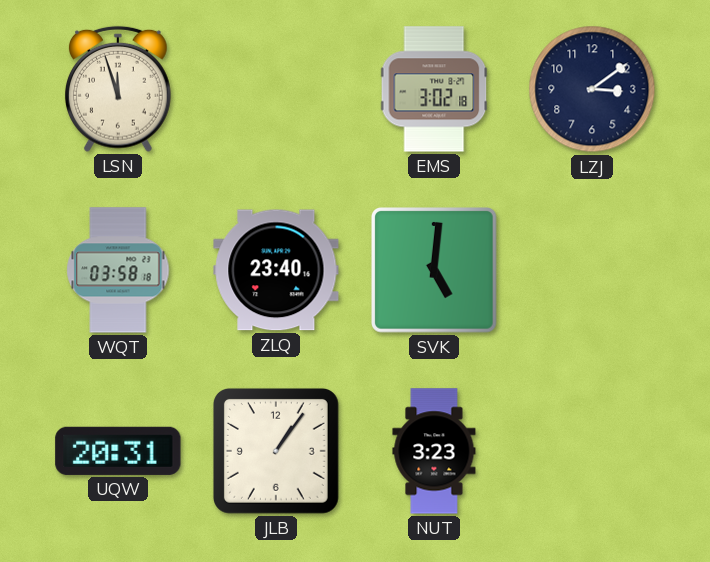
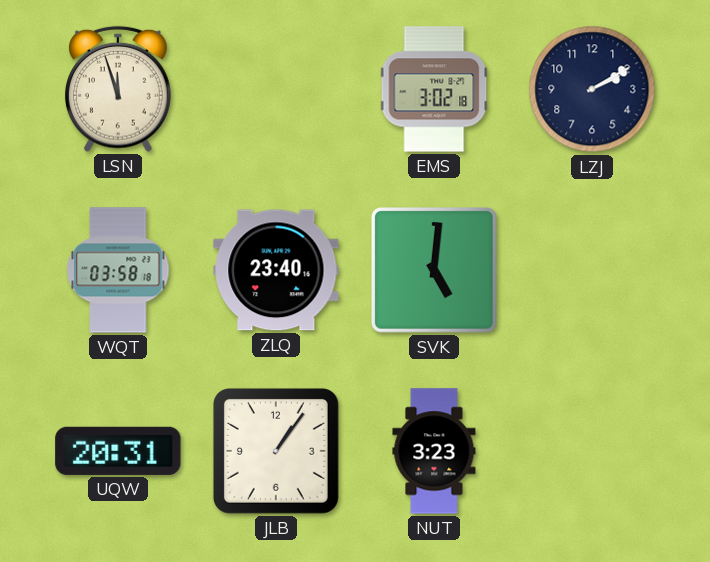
LZJ: 3:09 -> 2:10 (592, 89)
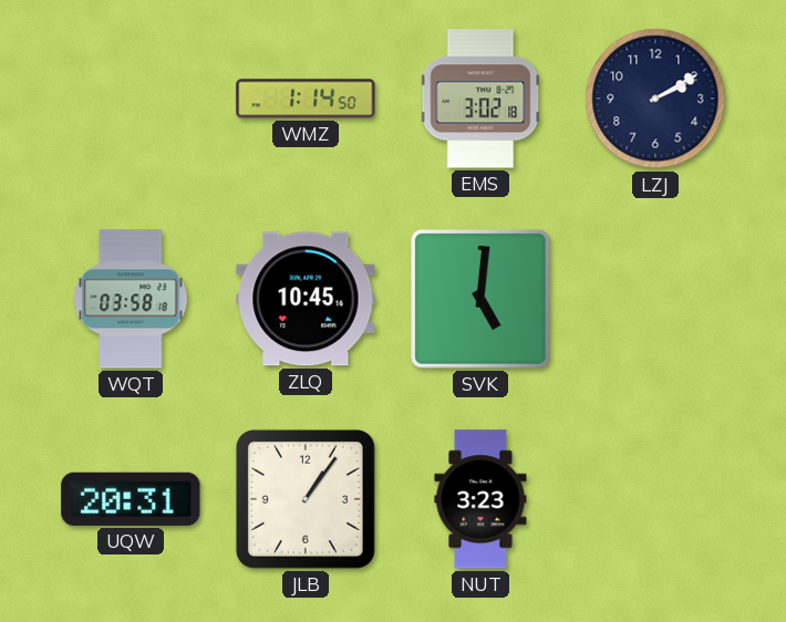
LSN: 11:57 -> none (118, 89)
WMZ: none -> 1:14 (306, 99)
ZLQ: 23:40 -> 10:45 (306, 299)
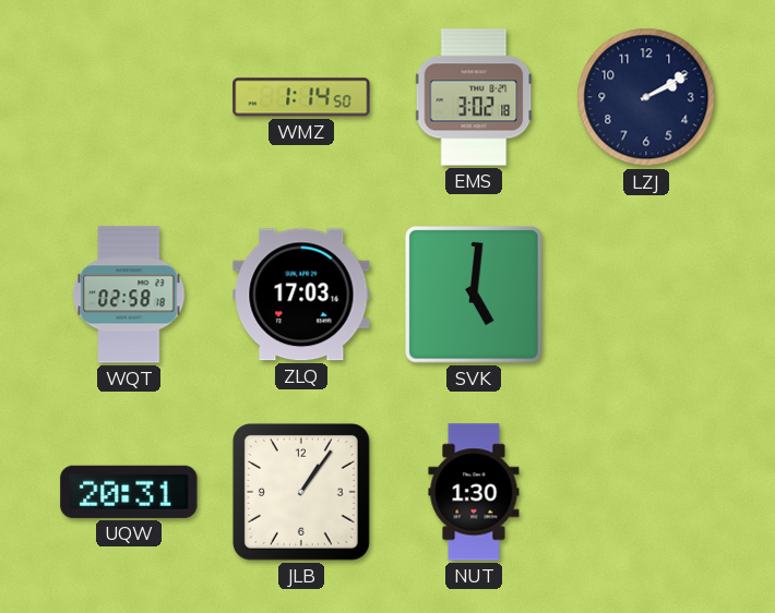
WQT: 03:58 -> 02:58 (129, 295)
ZLQ: 10:45 -> 17:03 (301, 295)
NUT: 3:23 -> 1:30 (474, 492)
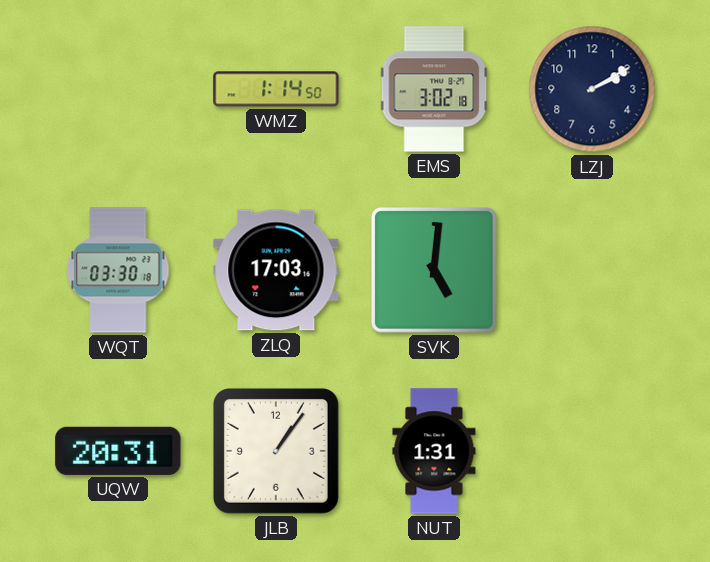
WQT: 02:58 -> 03:30 (118, 270)
NUT: 1:30 -> 1:31 (434, 451)
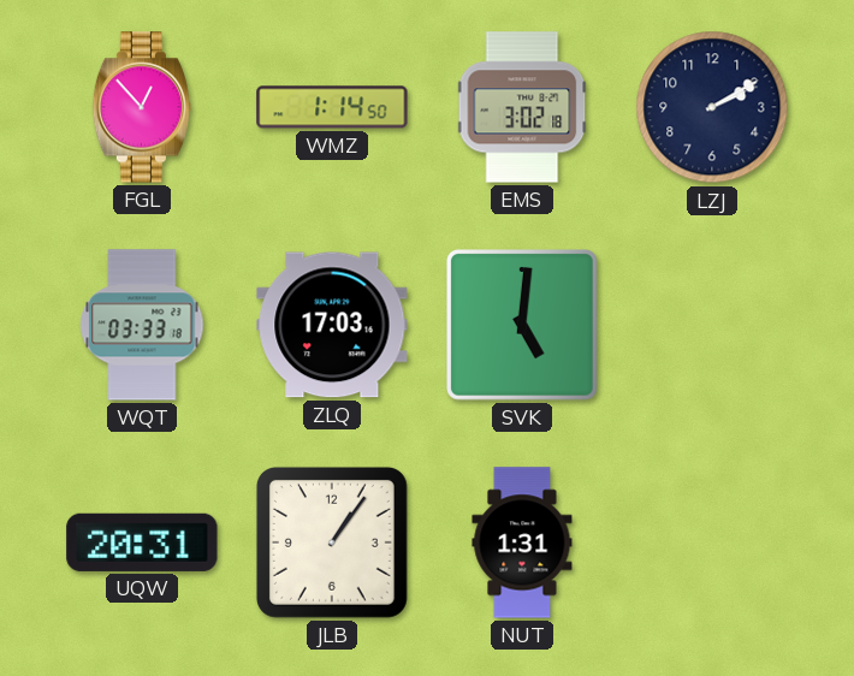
FGL: none -> 12:53 (141, 107)
WQT: 03:30 -> 03:33 (142, 325)
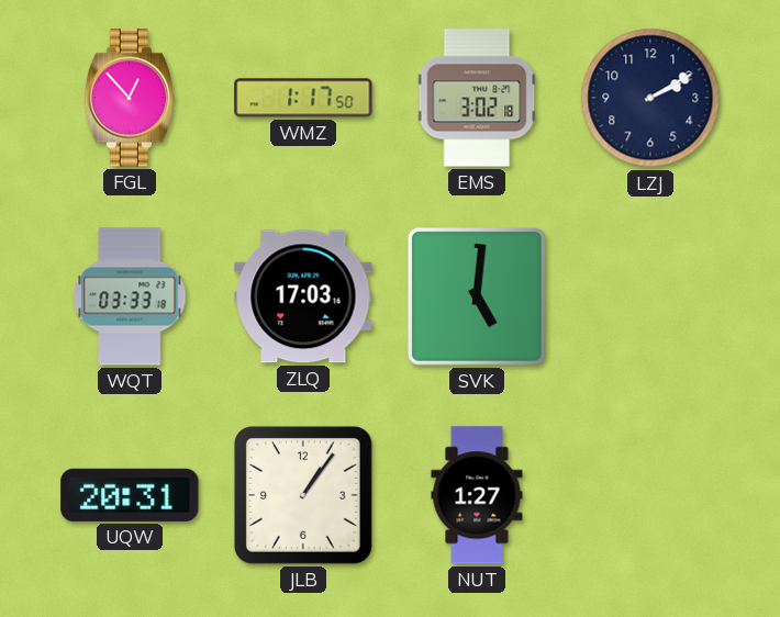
WMZ: 1:14 -> 1:17 (303, 98)
NUT: 1:31 -> 1:27 (477, 495)
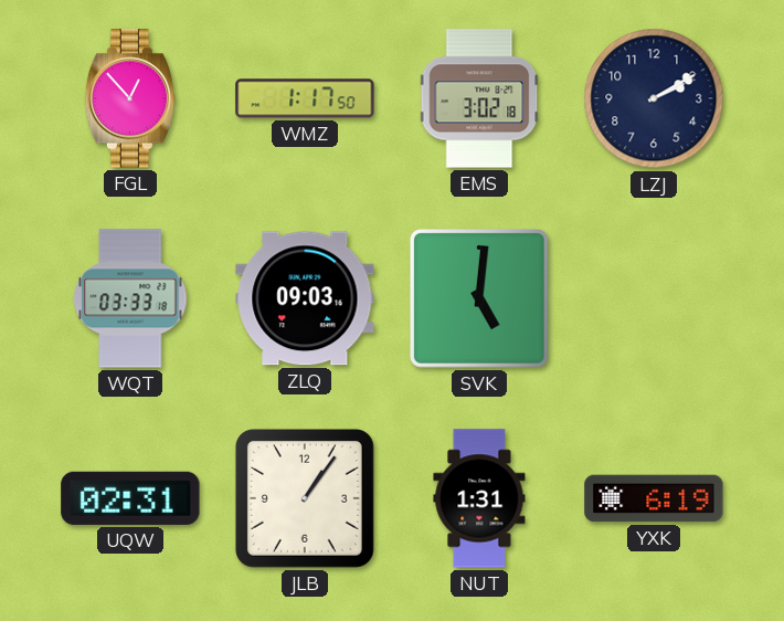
ZLQ: 17:03 -> 09:03 (305, 298)
UQW: 20:31 -> 02:31 (130, 498)
NUT: 1:27 -> 1:31 (479, 498)
YXK: none -> 6:19 (654, 498)
